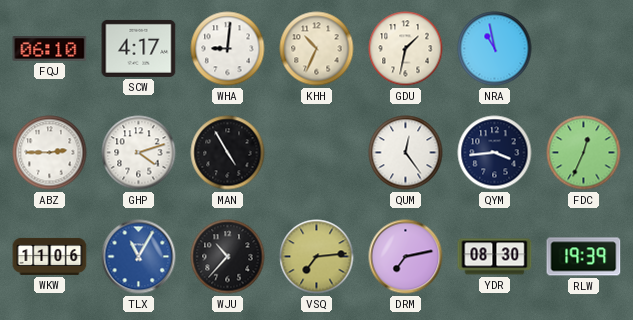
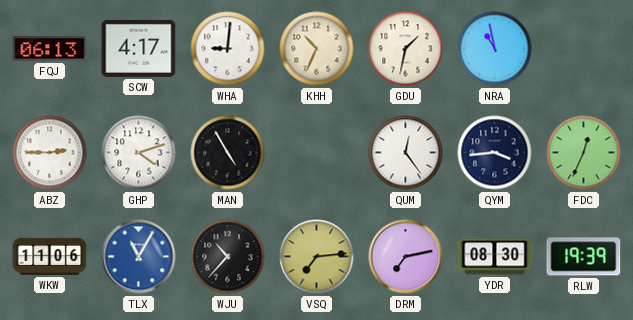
FQJ: 06:10 -> 06:13 (50, 49)
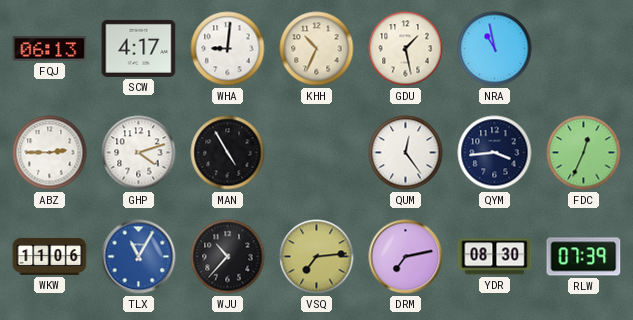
GDU: 1:32 -> 1:28 (406, 49)
RLW: 19:39 -> 07:39 (584, 257)
